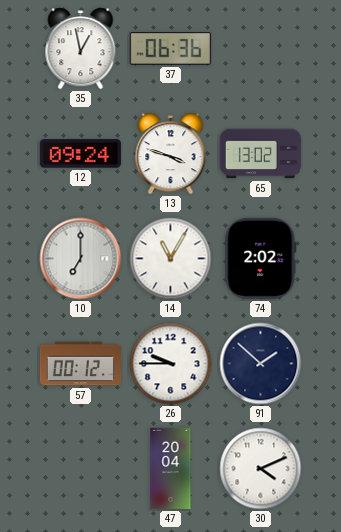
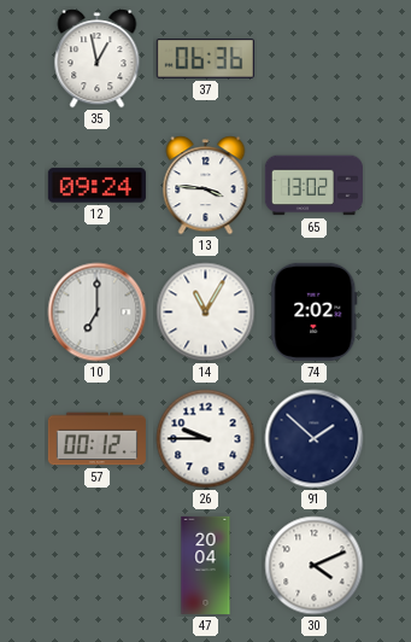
13: 3:48 -> 3:46 (206, 186)
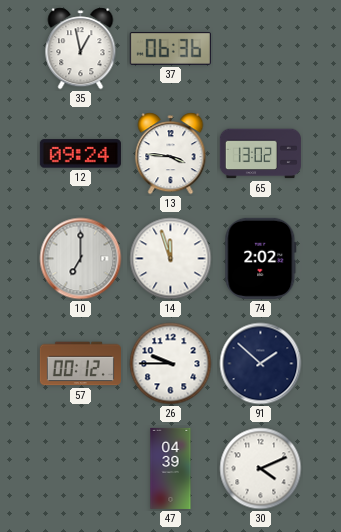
14: 11:05 -> 11:57 (171, 259)
47: 20:04 -> 04:39 (171, 468)
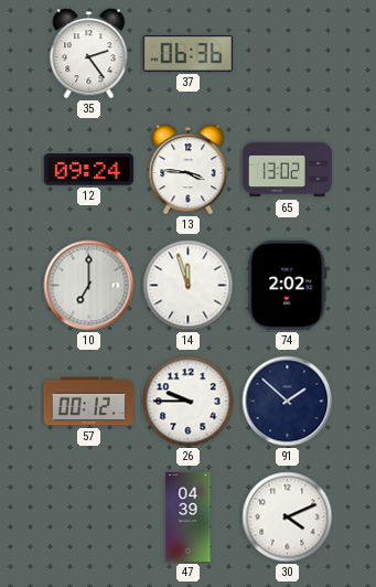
35: 12:58 -> 2:24 (89, 54)
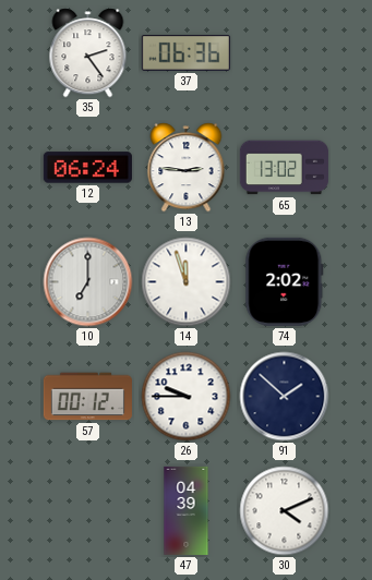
12: 09:24 -> 06:24 (87, 168)
13: 3:46 -> 2:46 (187, 168)
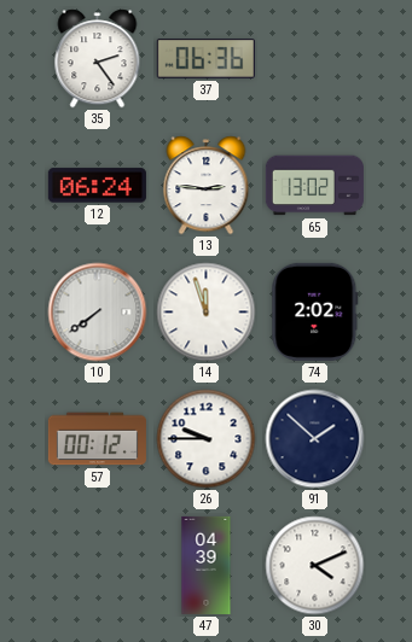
10: 7:00 -> 7:39 (98, 313)
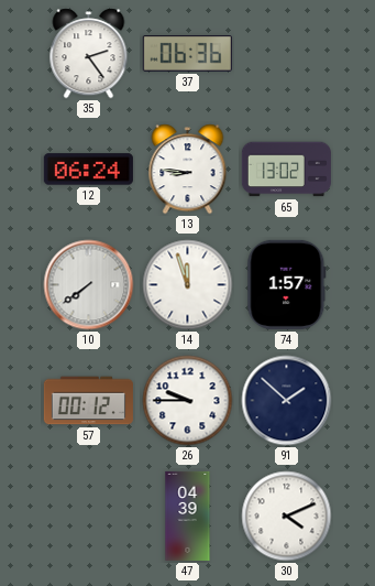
13: 2:46 -> 8:46 (188, 170)
74: 2:02 -> 1:57 (287, 284)
